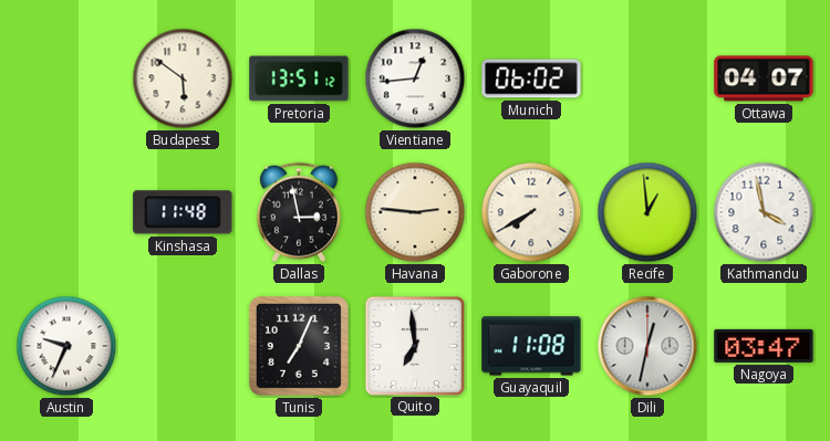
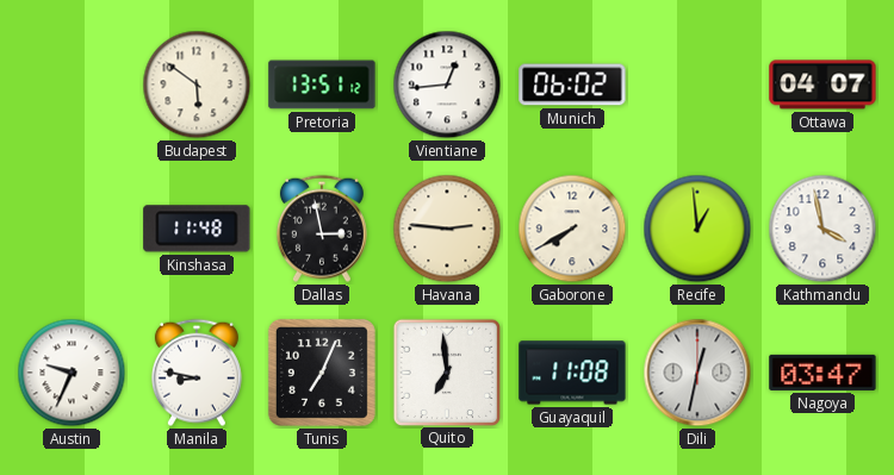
Manila: none -> 8:47 (197, 373)
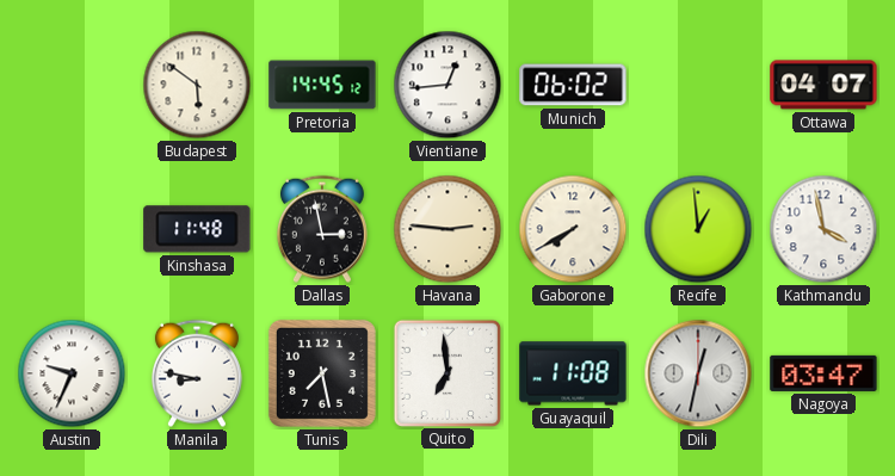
Pretoria: 13:51 -> 14:45 (322, 85)
Tunis: 7:04 -> 7:28 (322, 373)
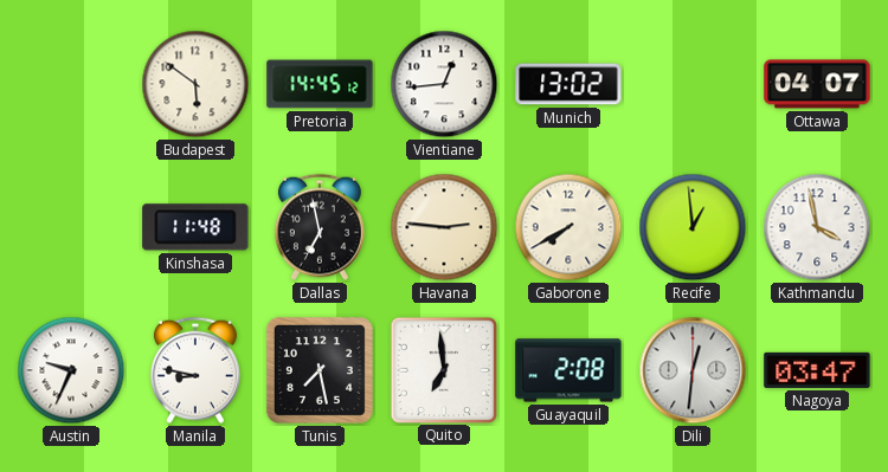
Munich: 06:02 -> 13:02 (568, 84)
Dallas: 2:58 -> 6:58 (320, 227)
Guayaquil: 11:08 -> 2:08 (568, 370)
Dili: 12:32 -> 12:31 (693, 370)
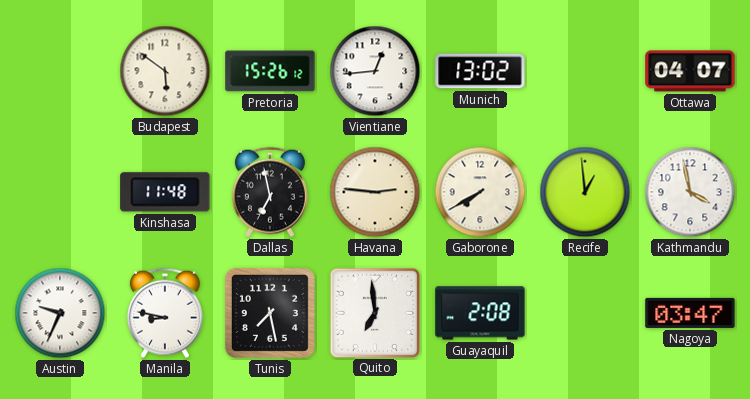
Pretoria: 14:45 -> 15:26 (270, 71)
Dili: 12:31 -> none (693, 370)
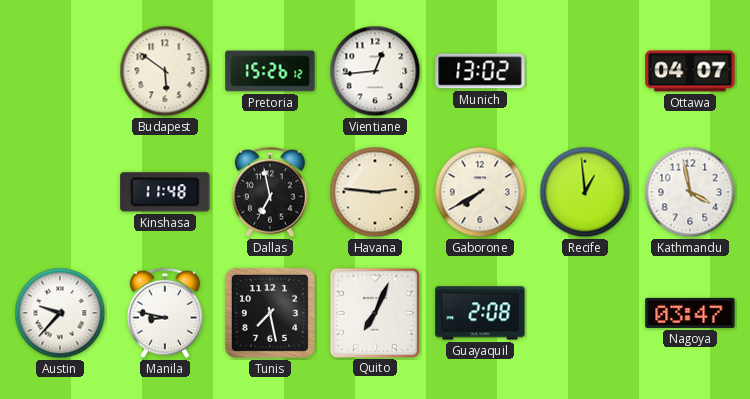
Austin: 9:34 -> 9:37 (60, 313)
Quito: 6:59 -> 7:04 (374, 312)
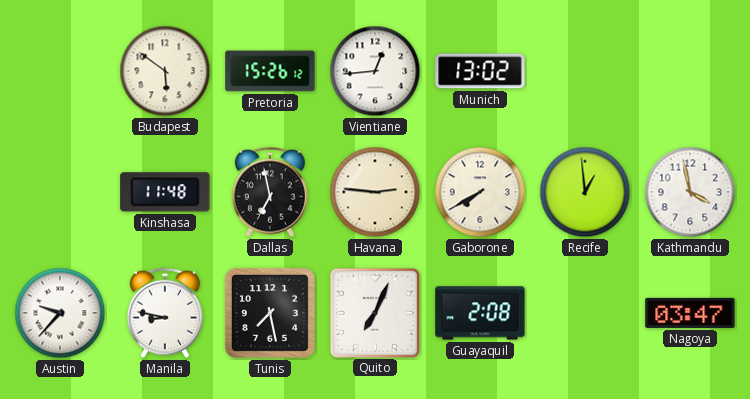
Ottawa: 04:07 -> none (690, 71)
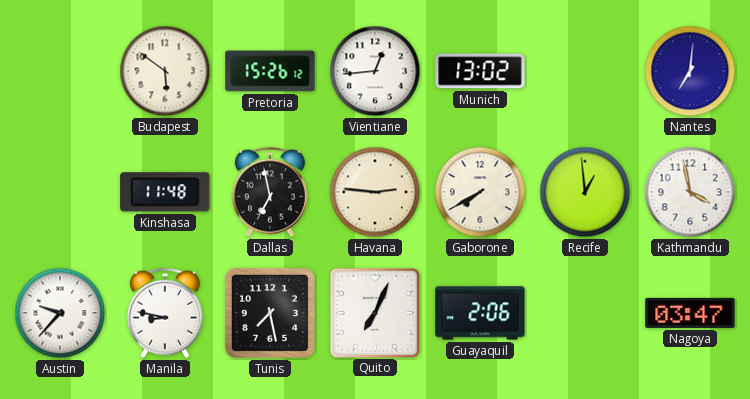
Nantes: none -> 7:01 (690, 71)
Guayaquil: 2:08 -> 2:06 (480, 313)
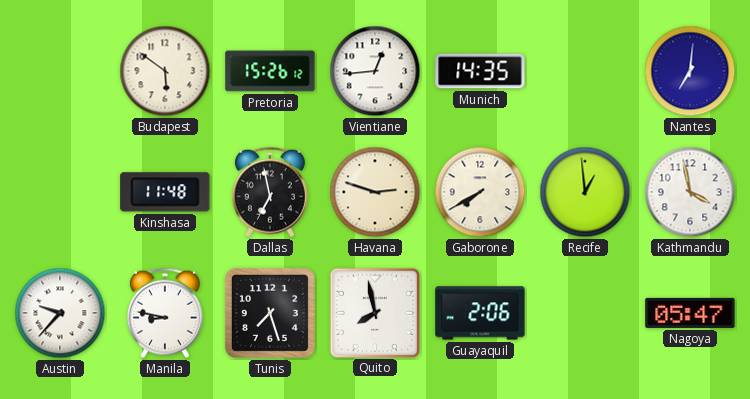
Munich: 13:02 -> 14:35 (480, 71)
Havana: 2:46 -> 2:48 (375, 192)
Tunis: 7:28 -> 7:27 (270, 313)
Quito: 7:04 -> 7:58 (374, 312)
Nagoya: 03:47 -> 05:47 (690, 313)
